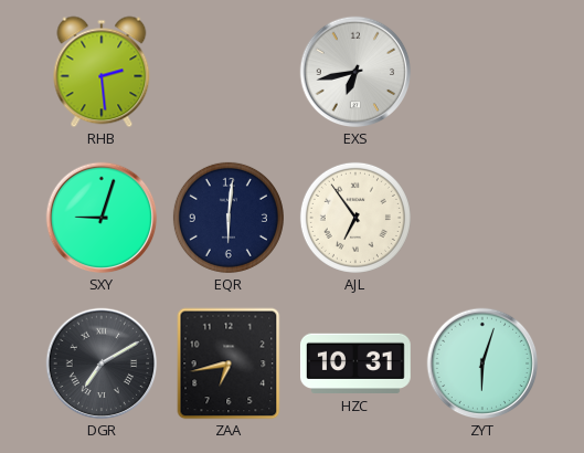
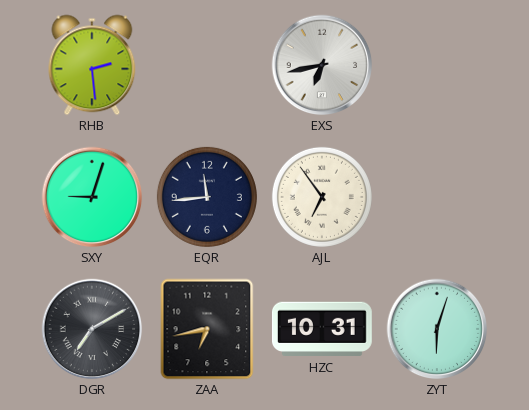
EQR: 6:01 -> 11:44 (207, 197)
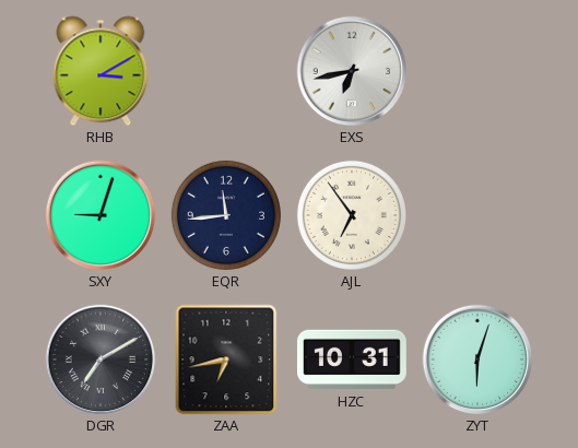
RHB: 2:29 -> 3:10 (101, 71)
